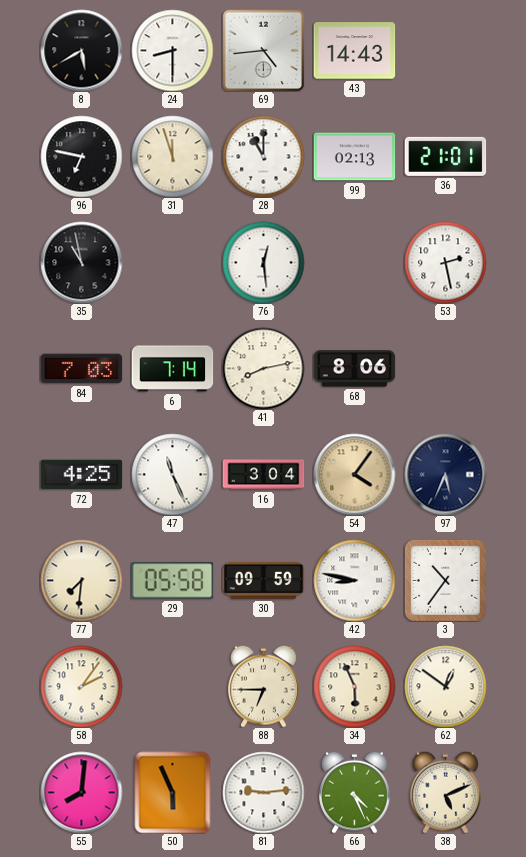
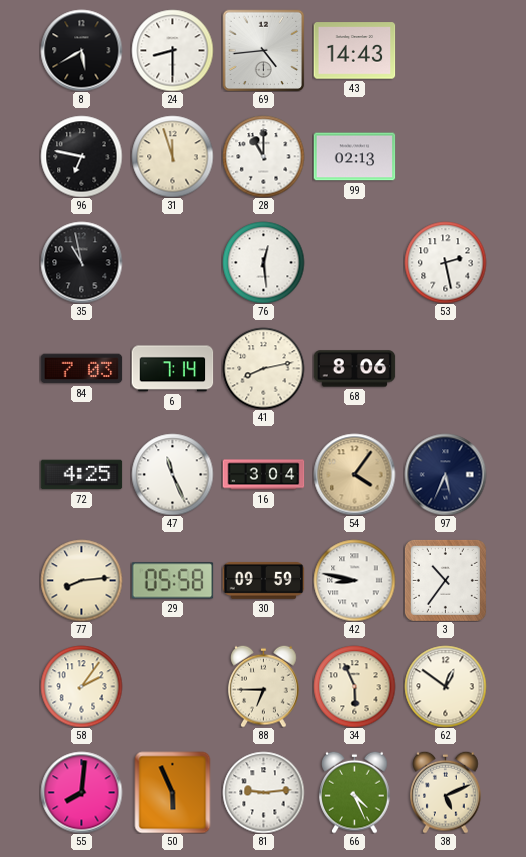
36: 21:01 -> none (445, 156)
77: 7:31 -> 8:14 (81, 580)
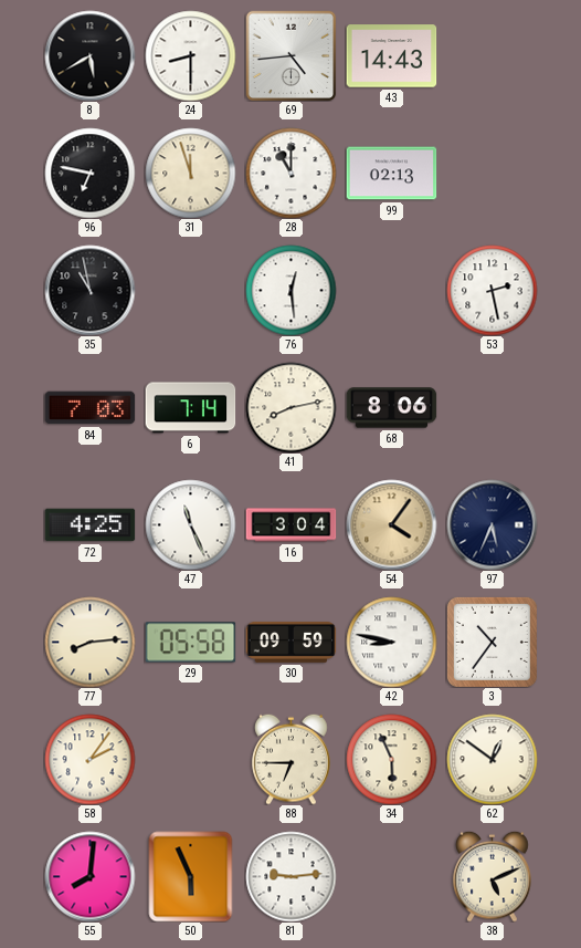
66: 4:26 -> none (355, 792)
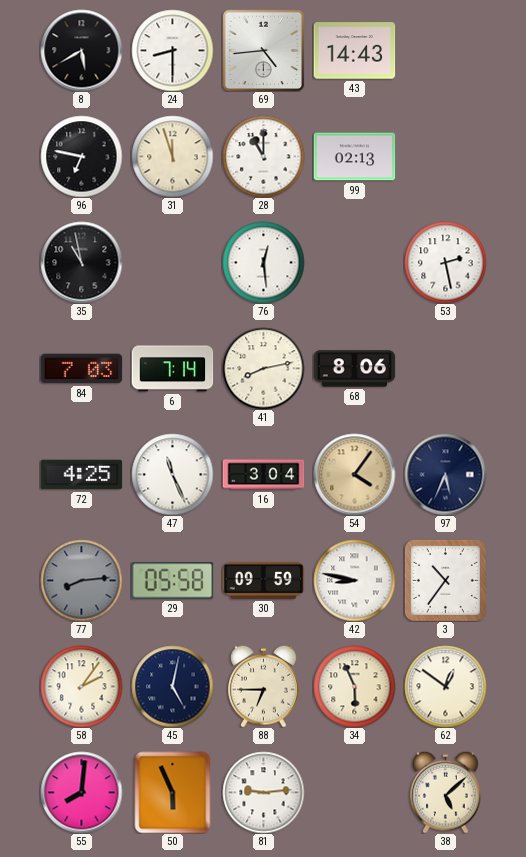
77 dial: cream -> grey (81, 580)
45: none -> 5:02 (172, 686)
38: 5:11 -> 5:08 (446, 792)
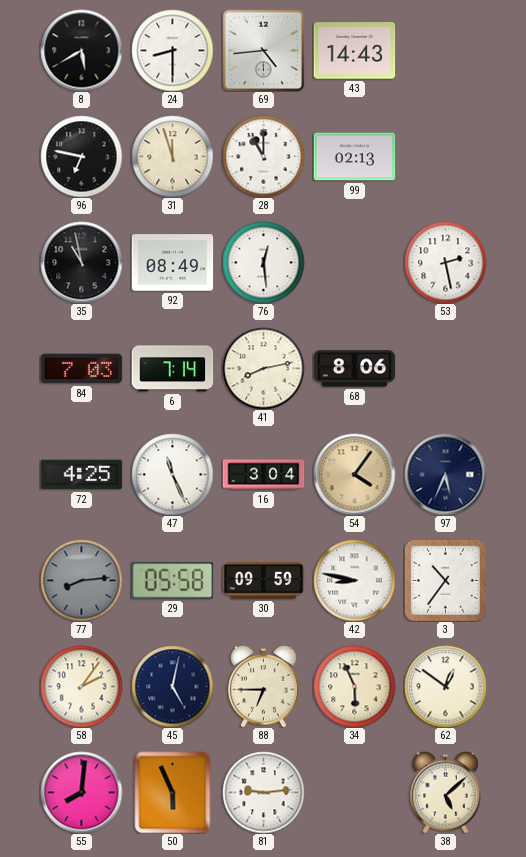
92: none -> 08:49 (172, 263)
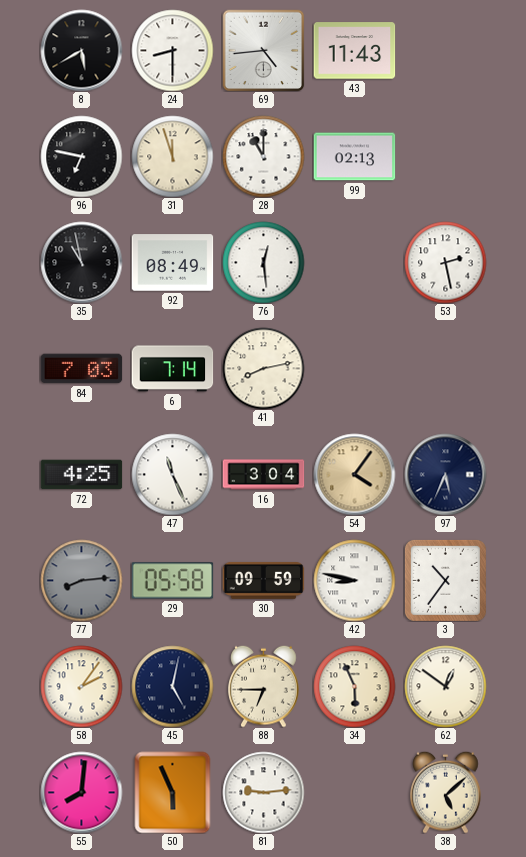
43: 14:43 -> 11:43 (354, 51)
68: 8:06 -> none (354, 369)
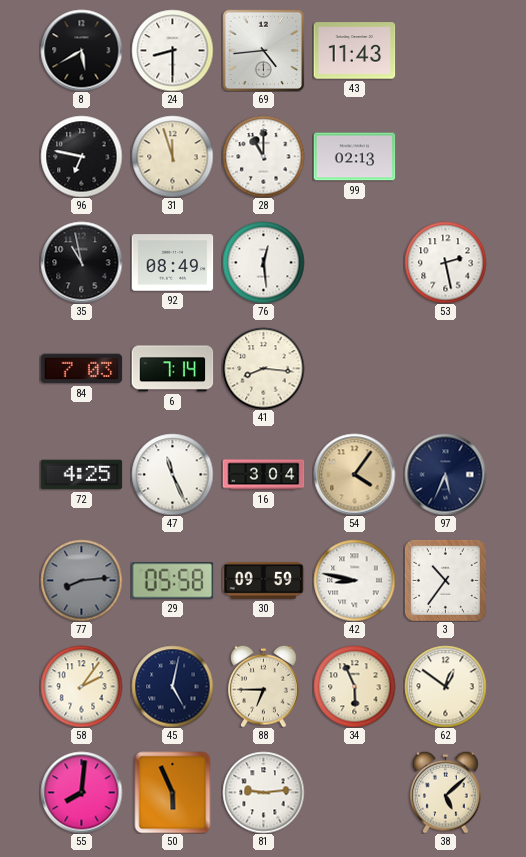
41: 8:13 -> 8:16 (263, 368)
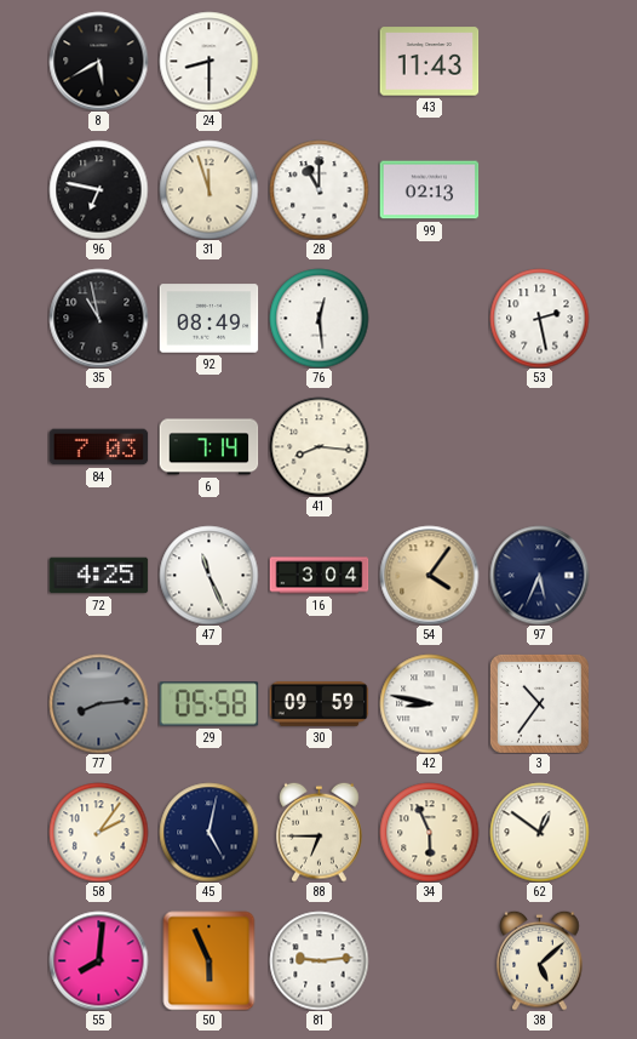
69: 4:44 -> none (263, 50)
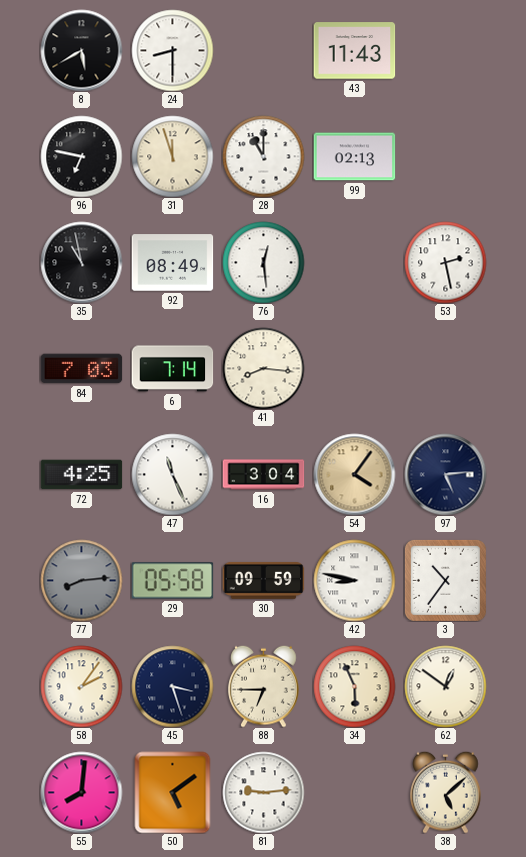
97: 5:34 -> 5:14 (445, 474)
45: 5:02 -> 3:27 (172, 686)
50: 5:56 -> 5:09 (173, 792)
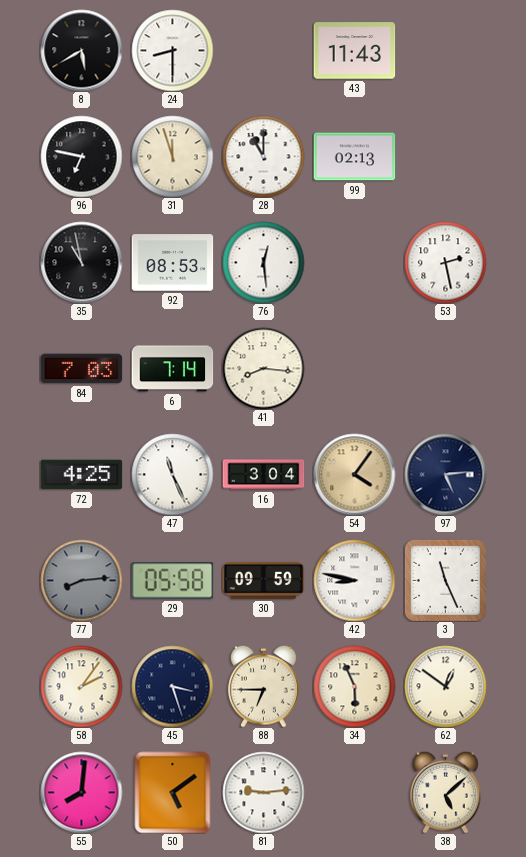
92: 08:49 -> 08:53 (172, 263)
3: 10:36 -> 11:26 (445, 580)
